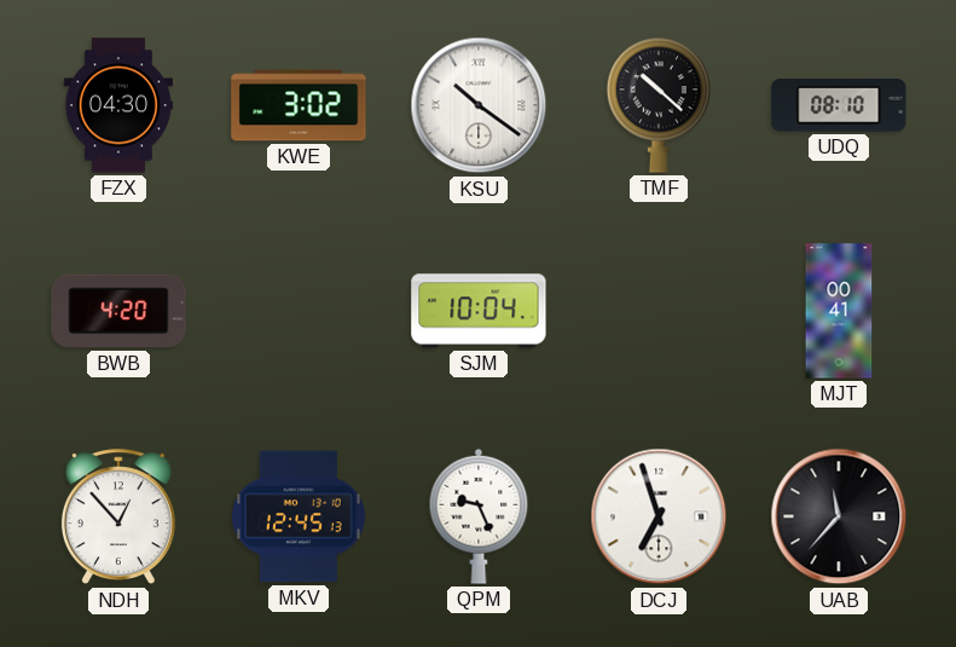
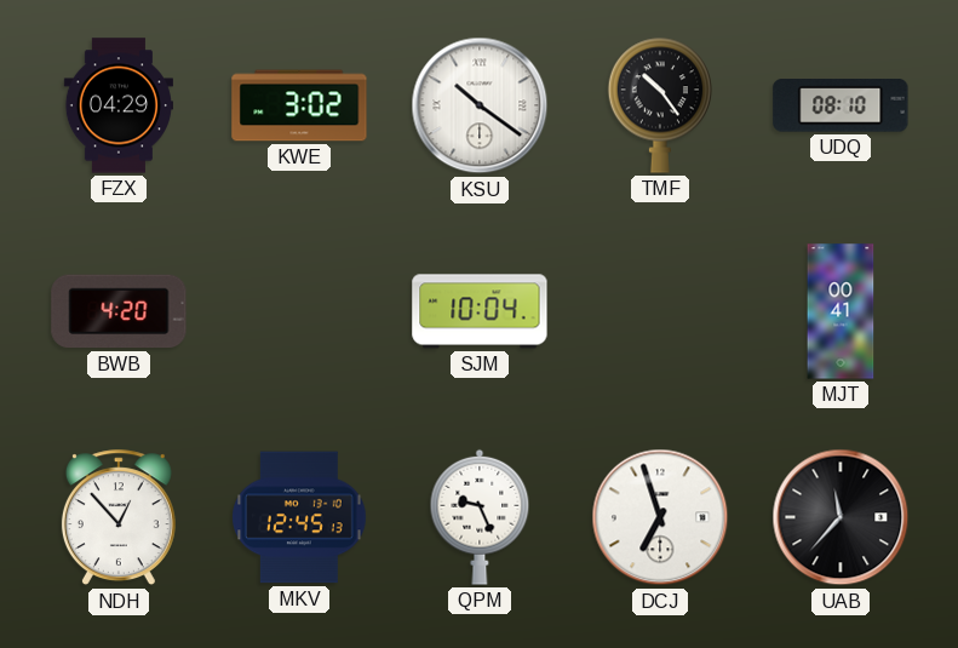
FZX: 04:30 -> 04:29 (119, 105)
TMF: 10:22 -> 10:24 (659, 105)
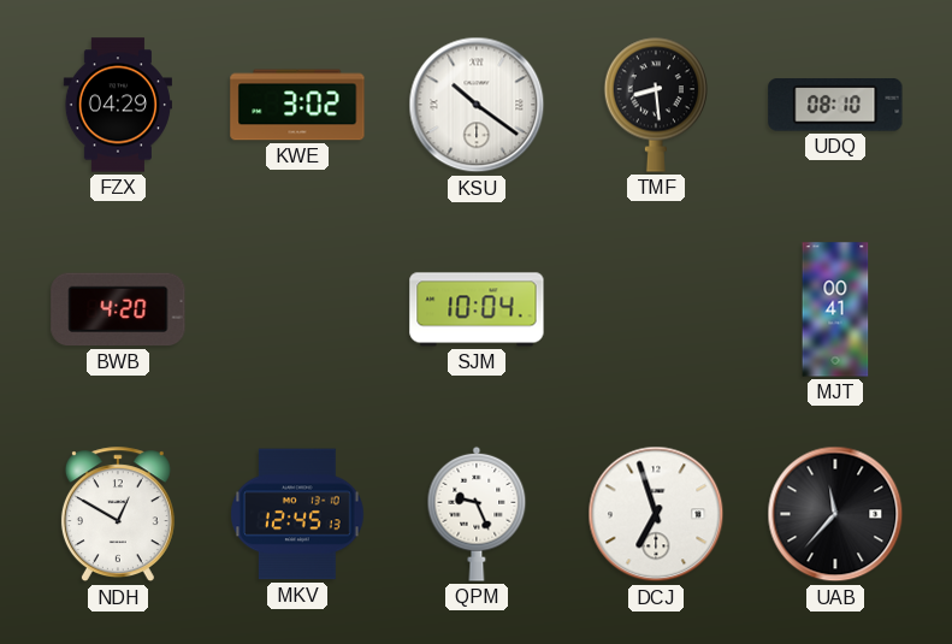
TMF: 10:24 -> 8:29 (655, 105)
NDH: 12:53 -> 12:50 (118, 515)
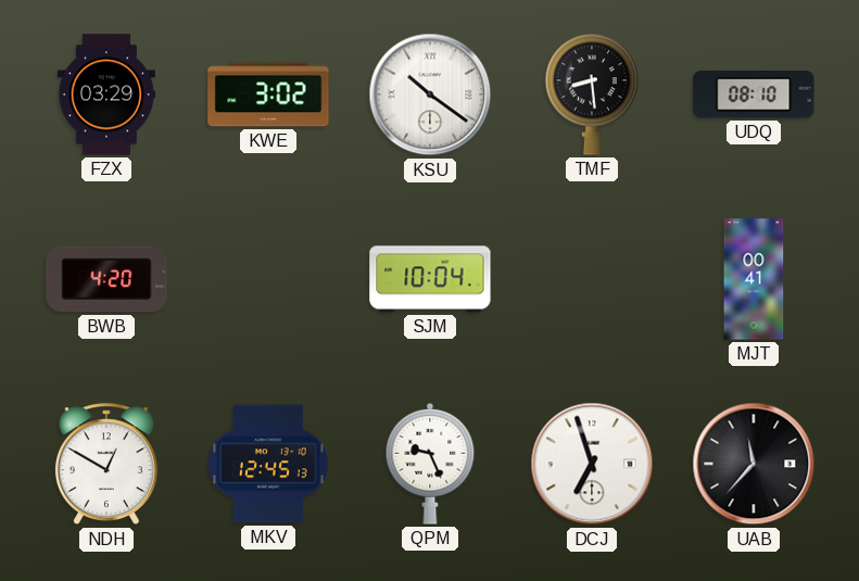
FZX: 04:29 -> 03:29 (106, 94)
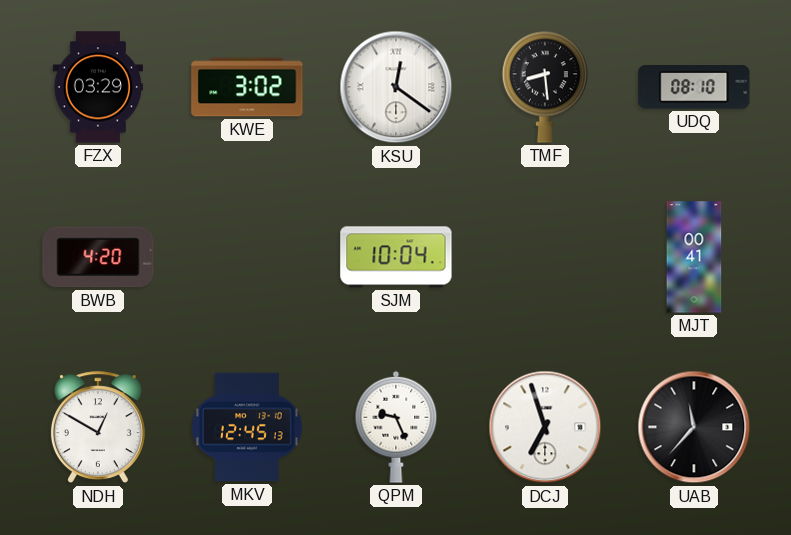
KSU: 10:21 -> 12:21 (396, 87)
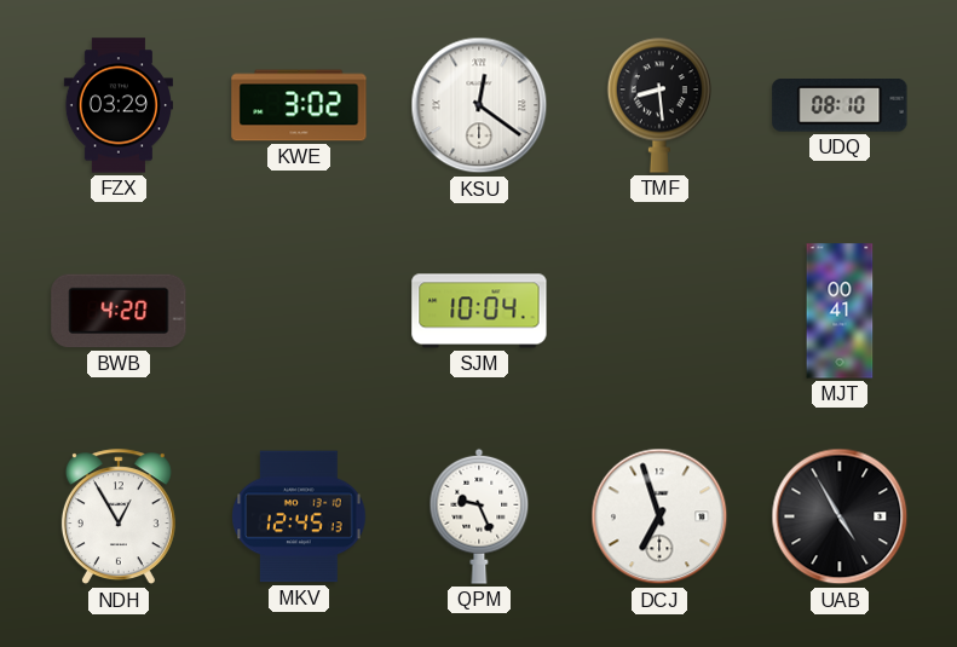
NDH: 12:50 -> 12:55 (119, 518)
UAB: 11:37 -> 4:55 (840, 516)
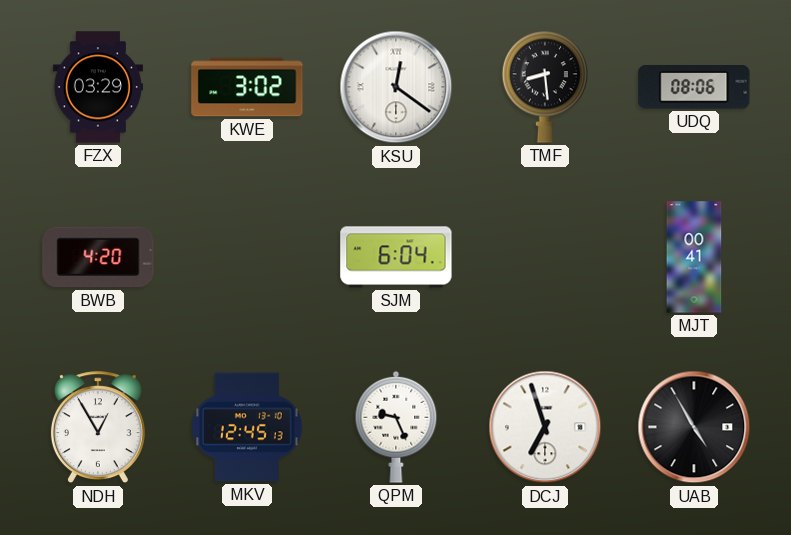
UDQ: 08:10 -> 08:06 (694, 87)
SJM: 10:04 -> 6:04 (396, 257)
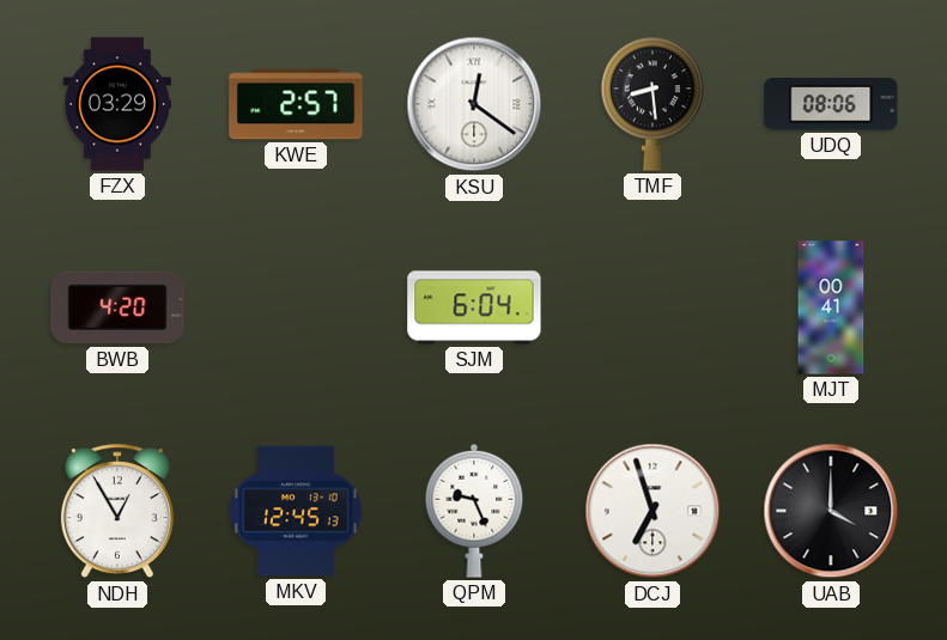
KWE: 3:02 -> 2:57 (296, 104)
UAB: 4:55 -> 4:00 (831, 511)
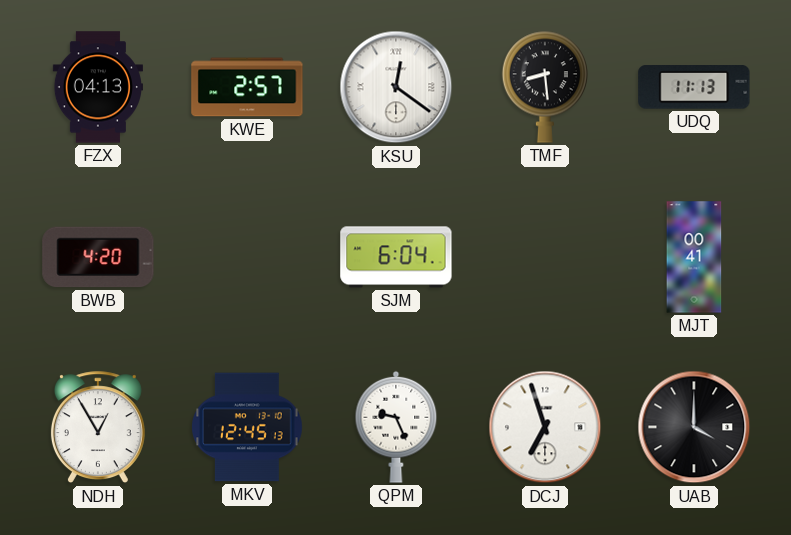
FZX: 03:29 -> 04:13 (98, 87)
UDQ: 08:06 -> 11:13 (694, 87)
